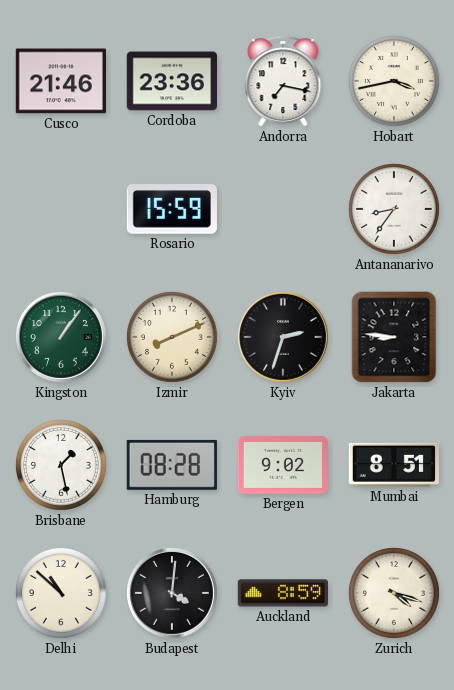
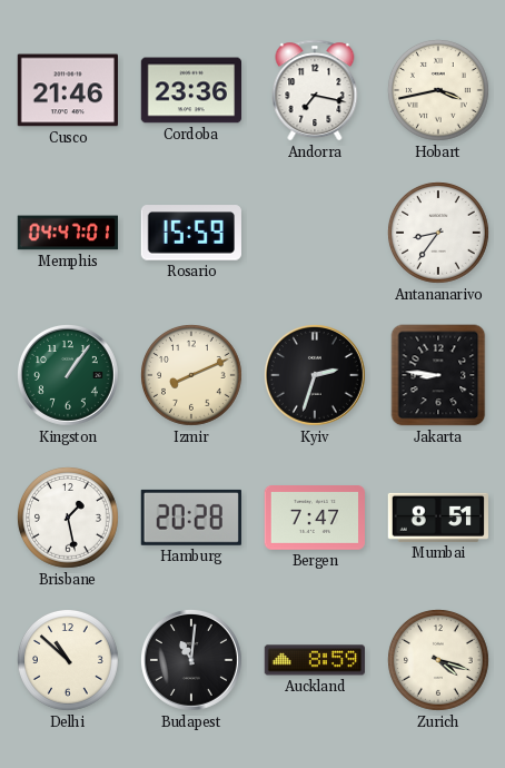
Memphis: none -> 04:47 (67, 233)
Hamburg: 08:28 -> 20:28 (191, 518)
Bergen: 9:02 -> 7:47 (315, 519)
Budapest: 4:01 -> 11:01 (191, 660)
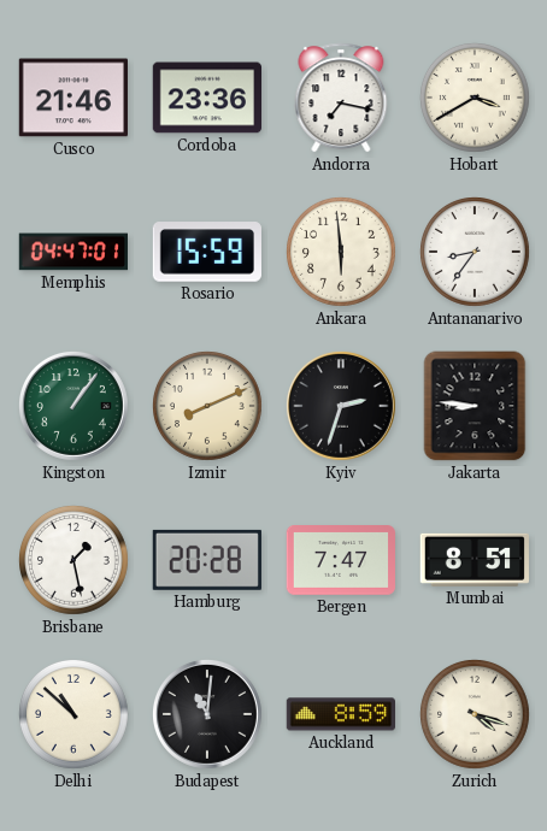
Hobart: 3:43 -> 3:40 (476, 99)
Ankara: none -> 5:59 (342, 253)
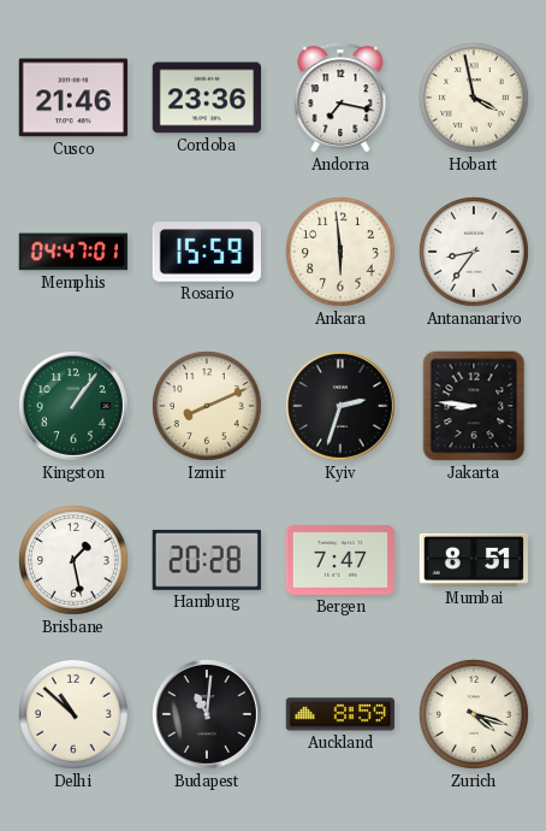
Hobart: 3:40 -> 3:58 (475, 99)
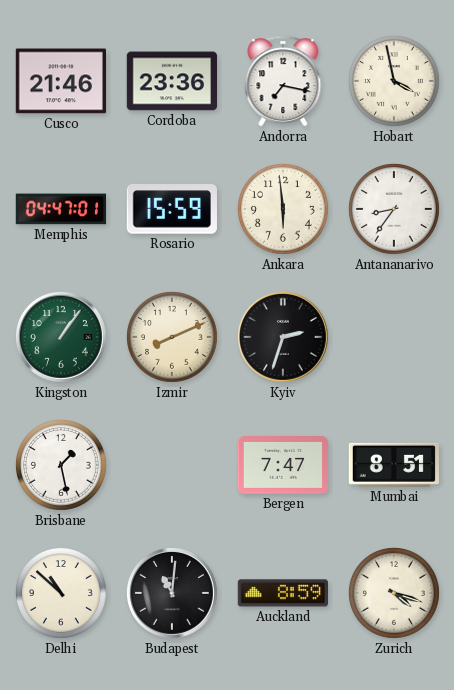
Jakarta: 8:46 -> none (474, 406)
Hamburg: 20:28 -> none (207, 560)
